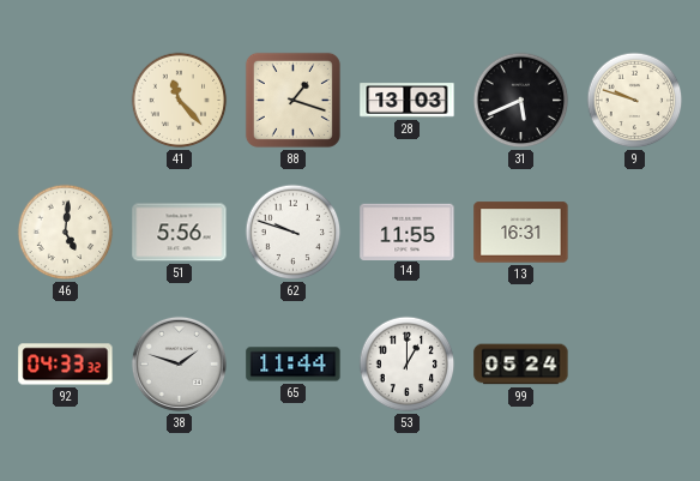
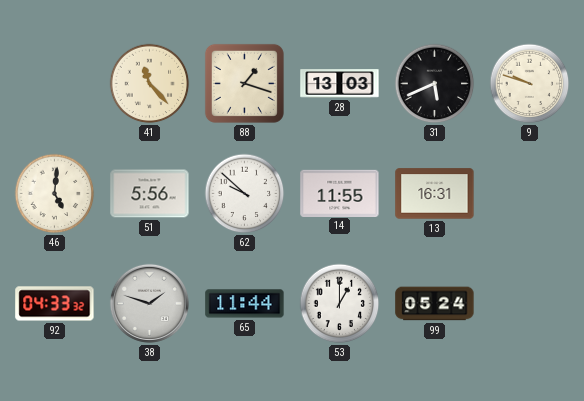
62: 9:48 -> 9:52 (245, 194)
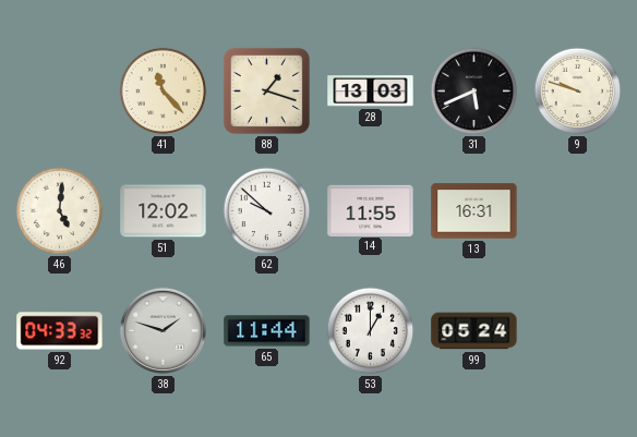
51: 5:56 -> 12:02 (164, 211)
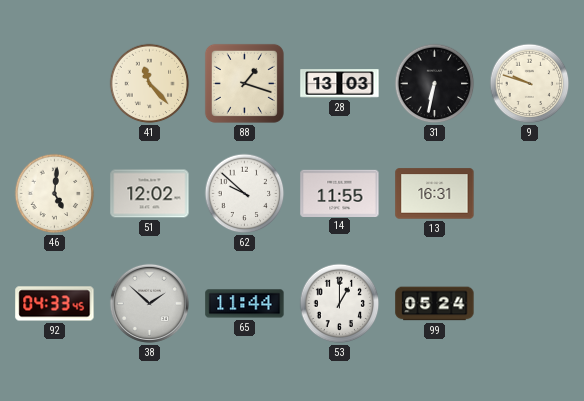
31: 5:41 -> 6:32 (435, 84)
92: 04:33:32 -> 04:33:45 (55, 304)
38: 1:48 -> 1:52 (149, 303)
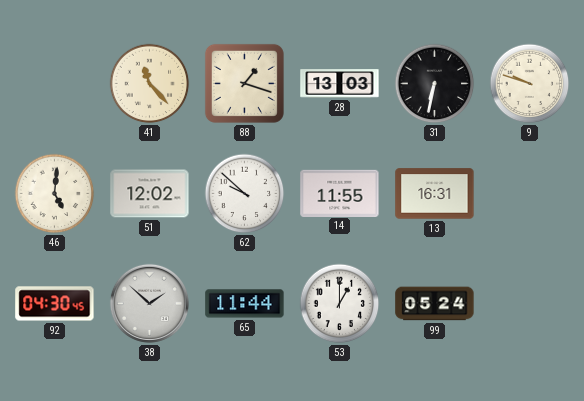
92: 04:33 -> 04:30 (55, 304)
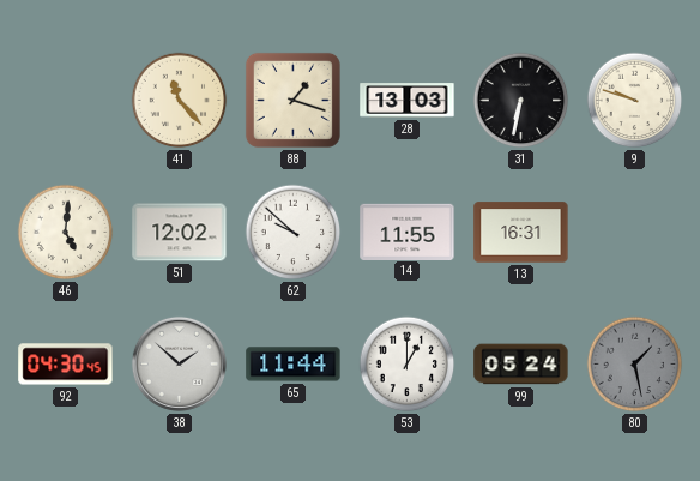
80: none -> 1:28 (635, 365)
